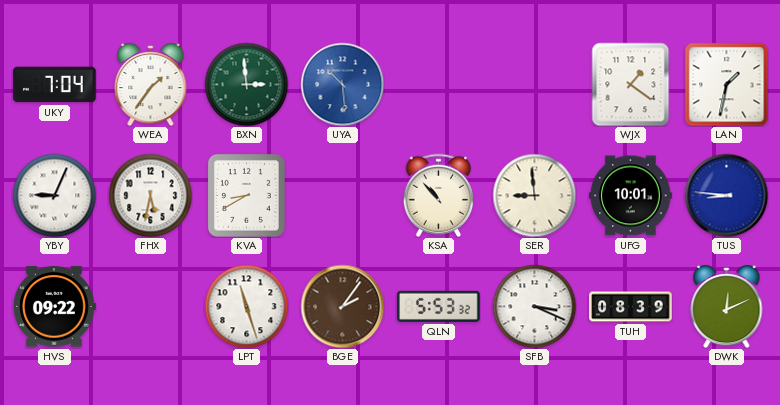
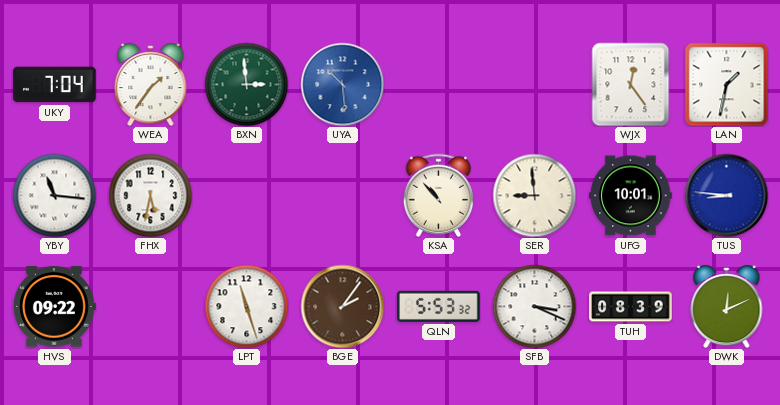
WJX: 1:21 -> 12:24 (631, 84)
YBY: 9:04 -> 11:16 (54, 195)
KVA: 8:40 -> none (246, 195)
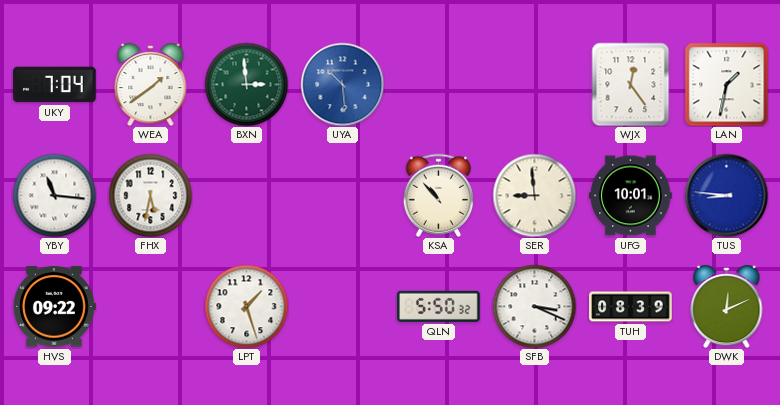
WEA: 1:36 -> 1:39 (151, 84)
LPT: 11:27 -> 1:27 (246, 306)
BGE: 2:06 -> none (342, 306)
QLN: 5:53 -> 5:50 (439, 306)
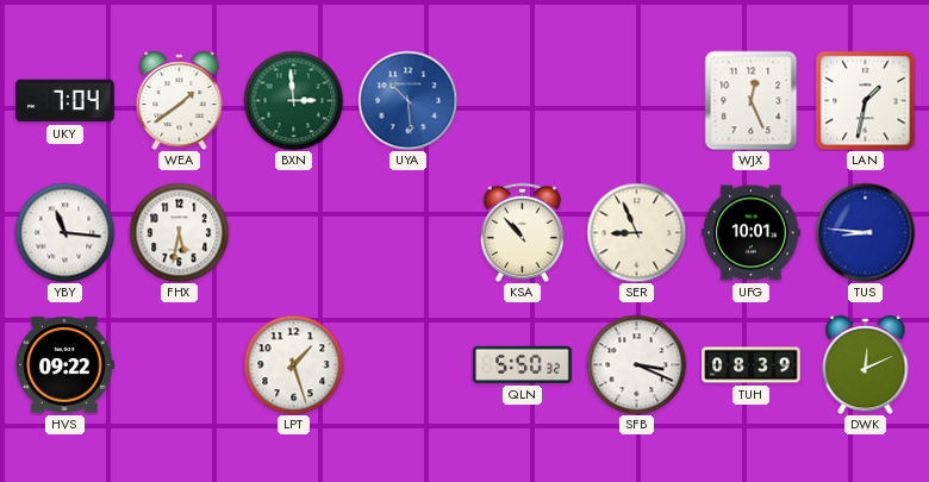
WJX: 12:24 -> 12:26 (752, 100)
SER: 8:59 -> 8:56 (636, 232)
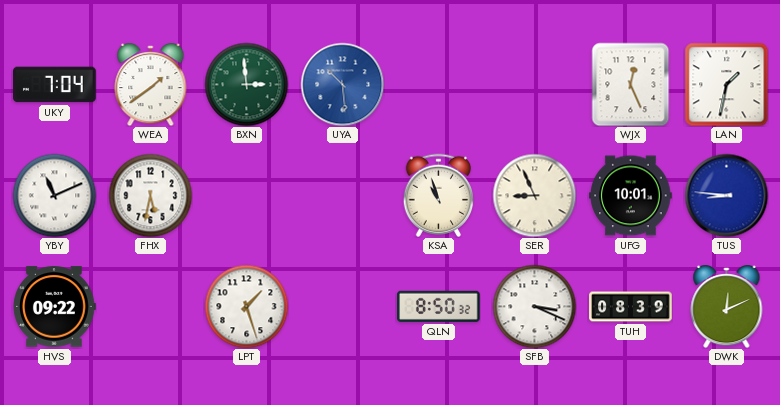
YBY: 11:16 -> 11:11 (54, 195)
KSA: 10:53 -> 10:57 (439, 195)
QLN: 5:50 -> 8:50 (439, 306)
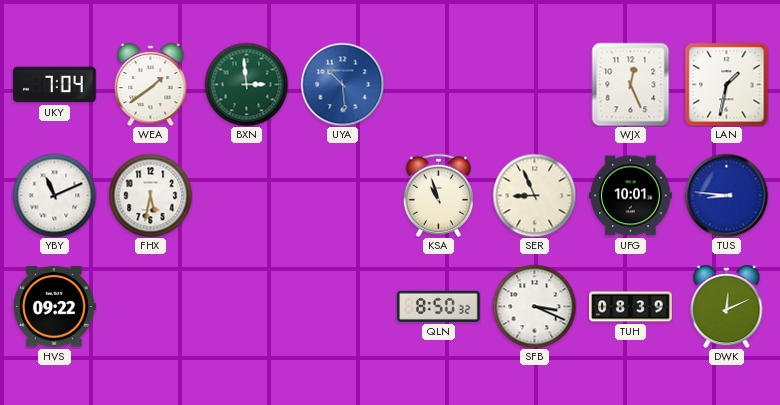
LPT: 1:27 -> none (246, 306)
